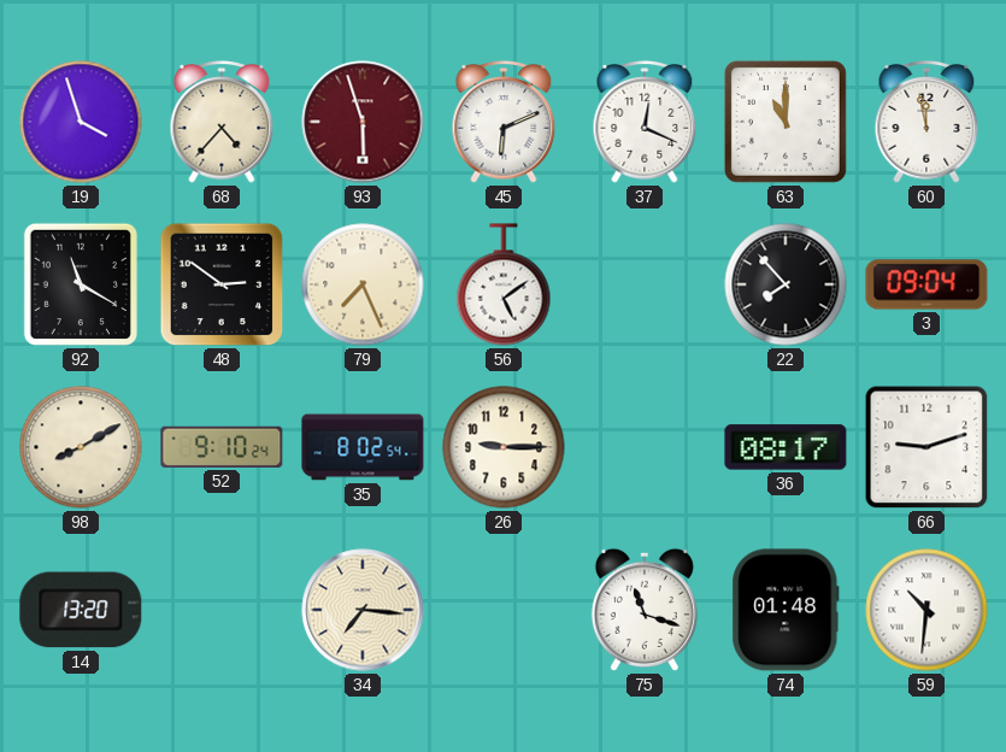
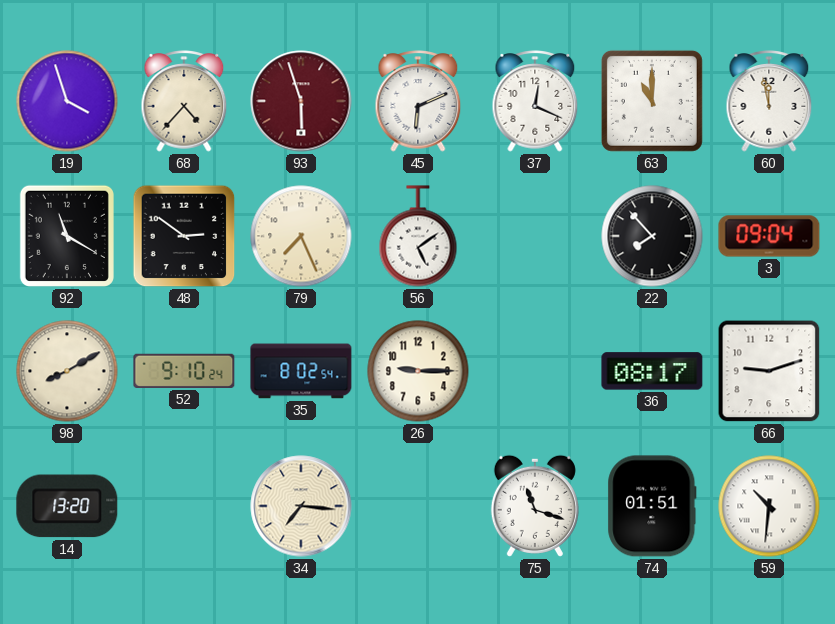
74: 01:48 -> 01:51 (652, 506)
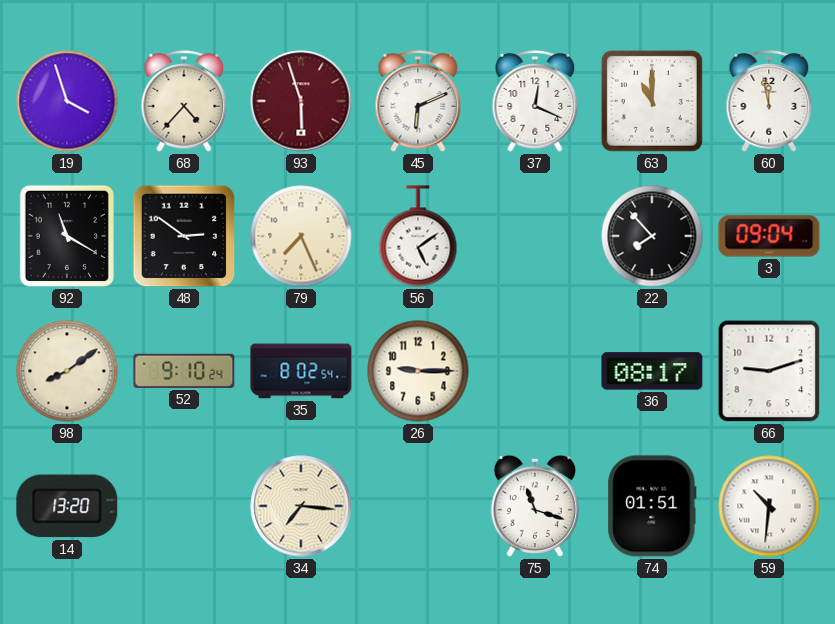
98: 8:10 -> 8:09 (67, 371)
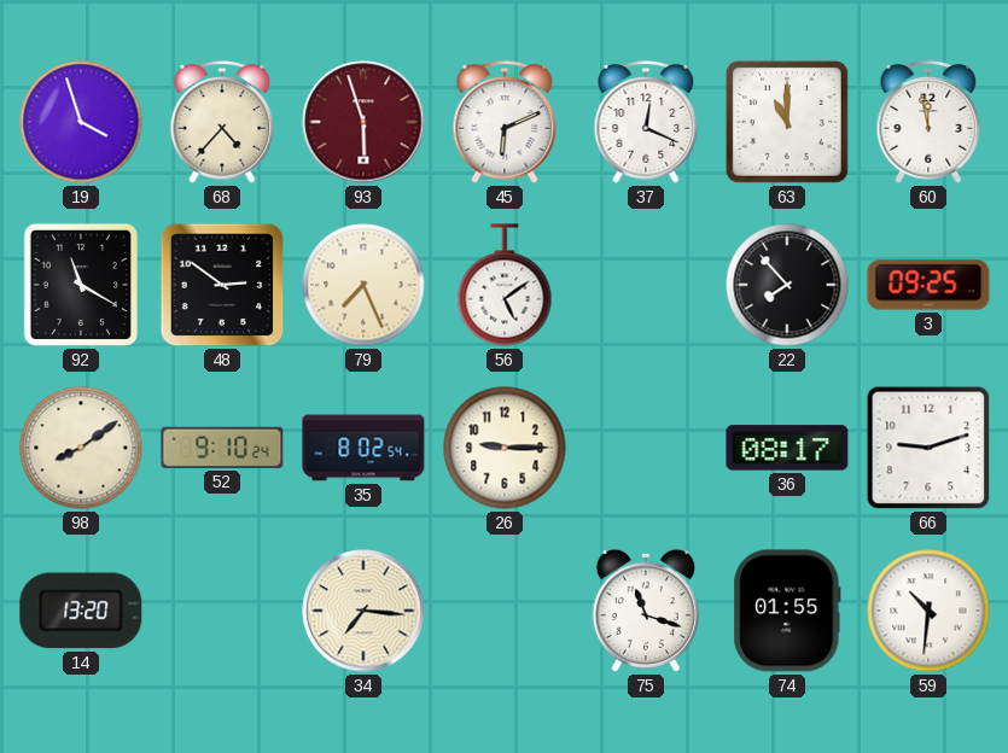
3: 09:04 -> 09:25 (928, 285)
74: 01:51 -> 01:55 (787, 611)
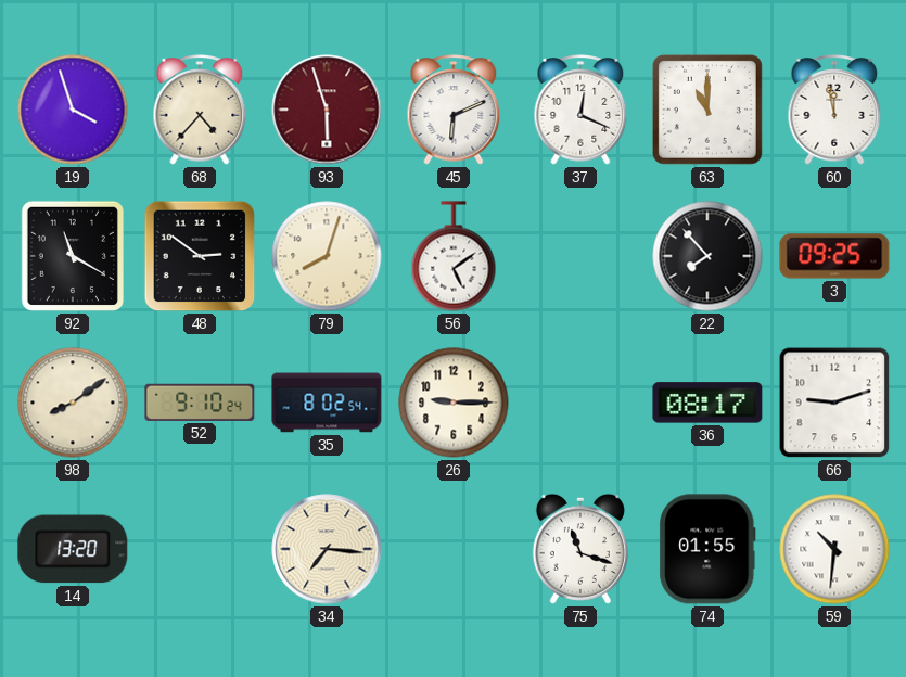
79: 7:26 -> 8:03 (327, 256)
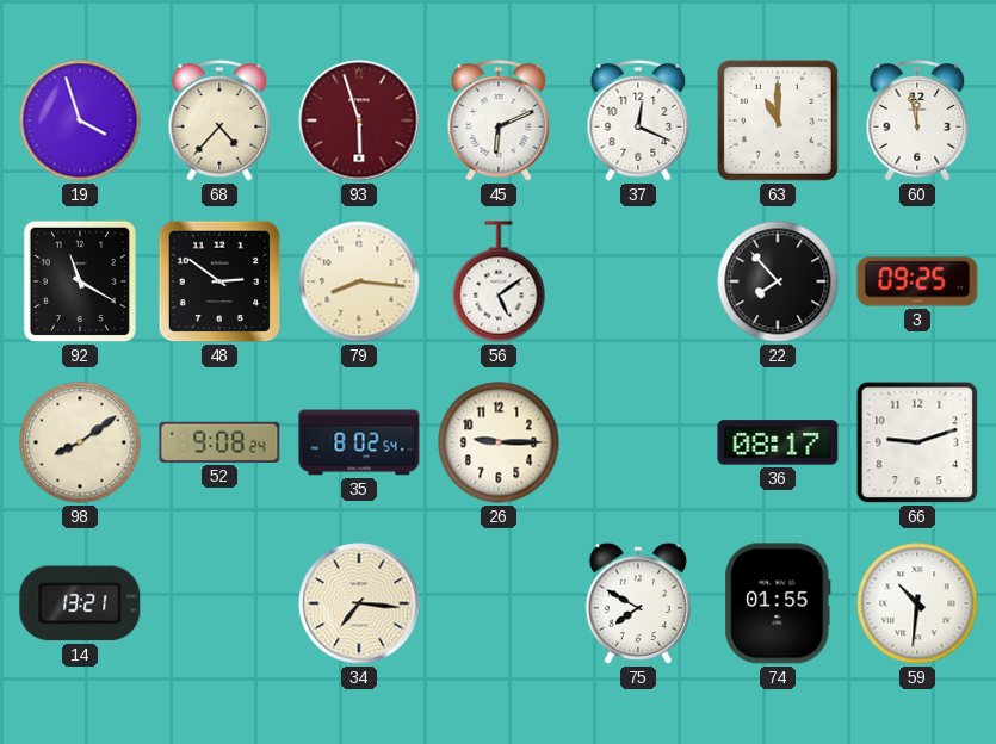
79: 8:03 -> 8:16 (359, 281)
52: 9:10 -> 9:08 (219, 442)
14: 13:20 -> 13:21 (80, 603)
75: 11:18 -> 7:50 (638, 603)
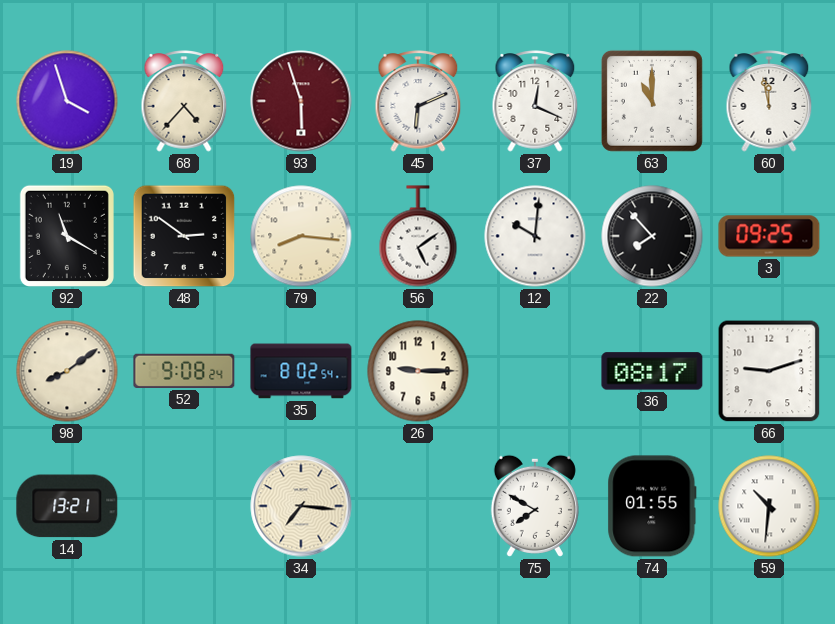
12: none -> 10:01 (535, 236)
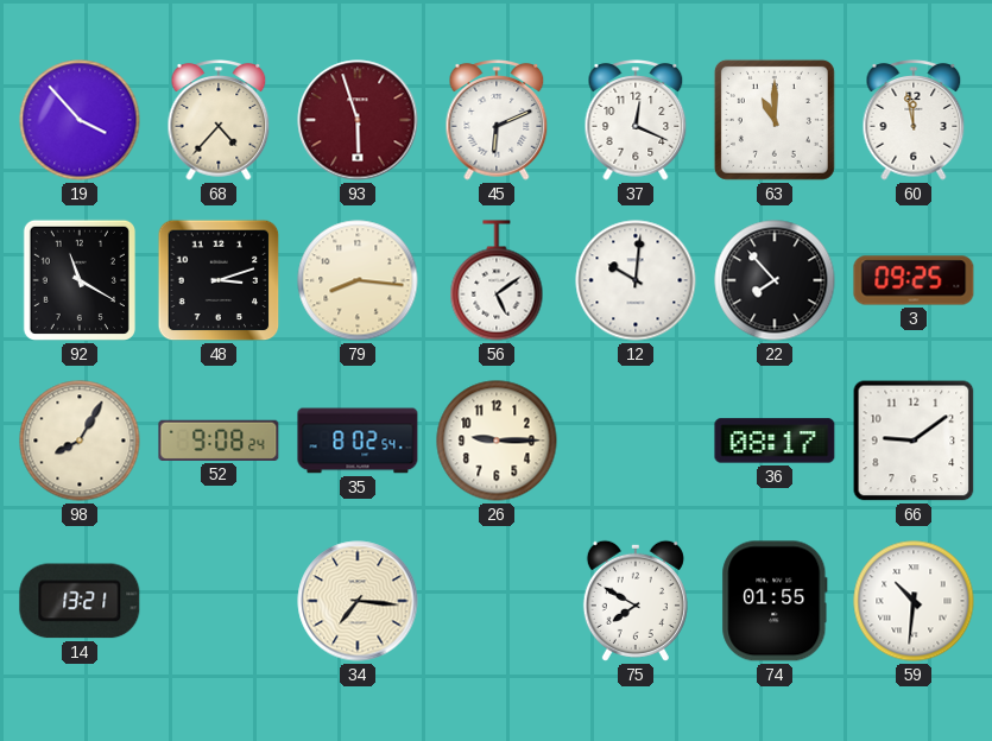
19: 3:57 -> 3:53 (80, 120)
48: 2:51 -> 3:12 (219, 280)
98: 8:09 -> 8:05 (80, 441)
66: 9:12 -> 9:09 (914, 441)
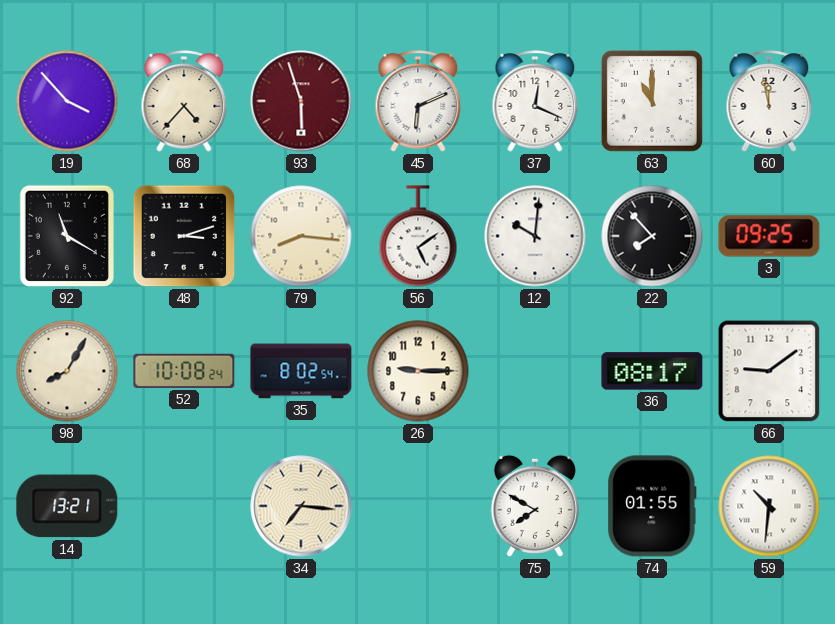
52: 9:08 -> 10:08 (184, 371)
